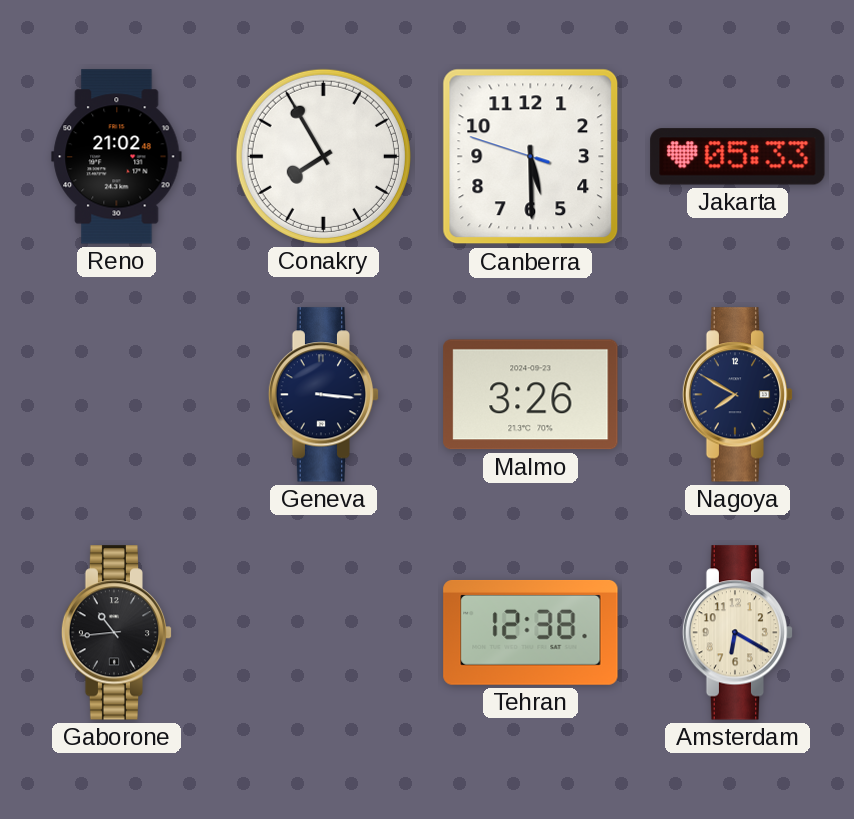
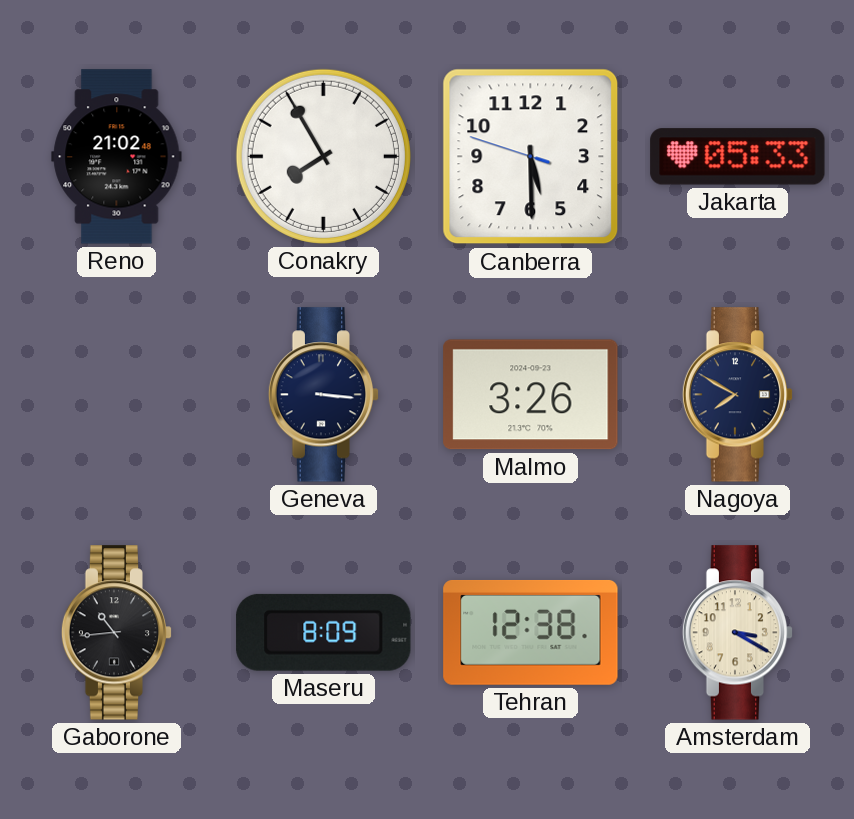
Maseru: none -> 8:09 (324, 632)
Amsterdam: 6:20 -> 3:20 (738, 633)
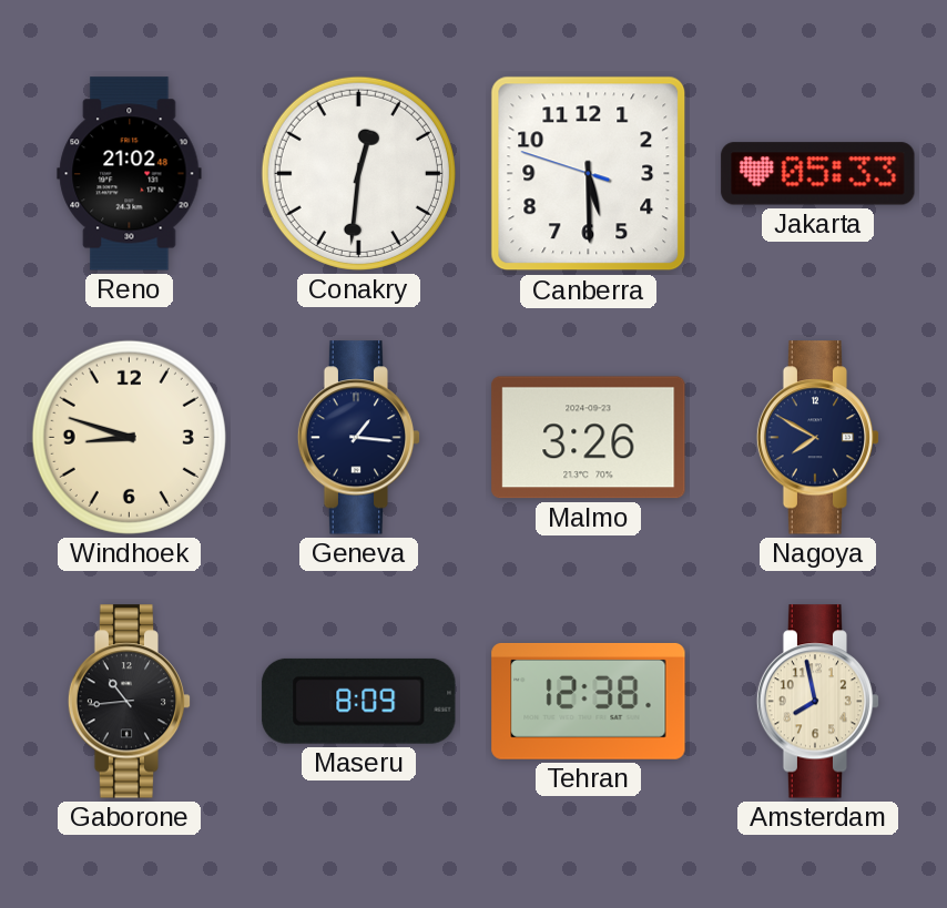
Conakry: 7:55 -> 12:31 (358, 173)
Windhoek: none -> 8:48 (129, 437)
Geneva: 3:16 -> 1:16 (359, 438)
Amsterdam: 3:20 -> 7:58 (818, 702)
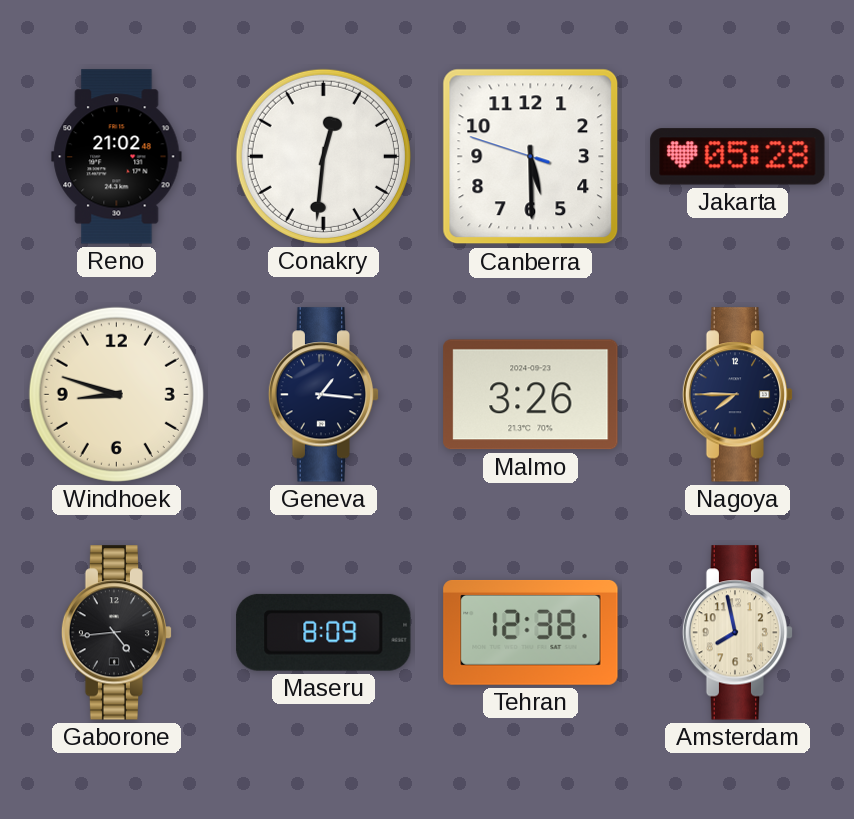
Jakarta: 05:33 -> 05:28 (738, 157)
Nagoya: 7:50 -> 7:45 (738, 395)
Gaborone: 10:44 -> 4:44 (117, 633)
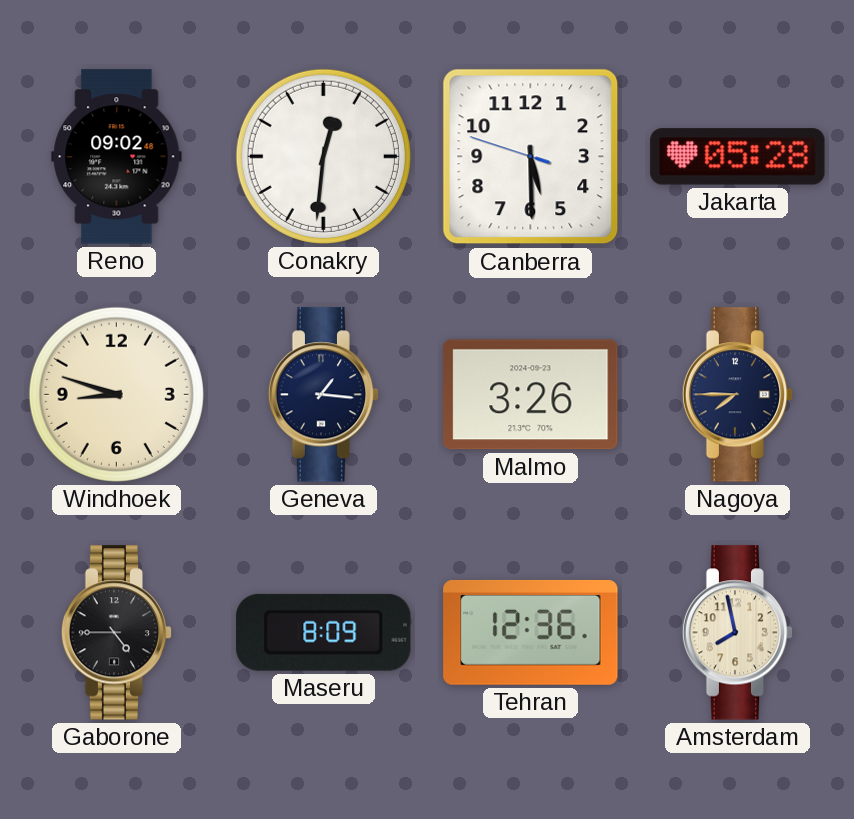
Reno: 21:02 -> 09:02 (117, 157)
Gaborone: 4:44 -> 4:45 (117, 633)
Tehran: 12:38 -> 12:36 (531, 632)
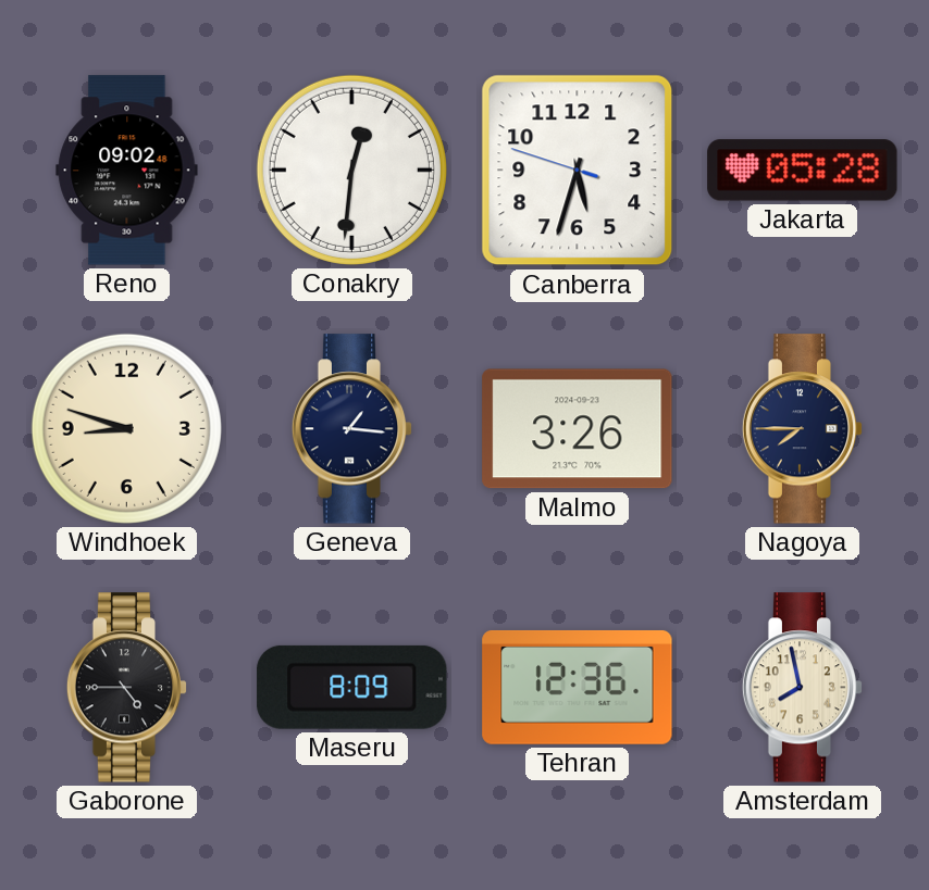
Canberra: 5:29 -> 5:32 (578, 171)
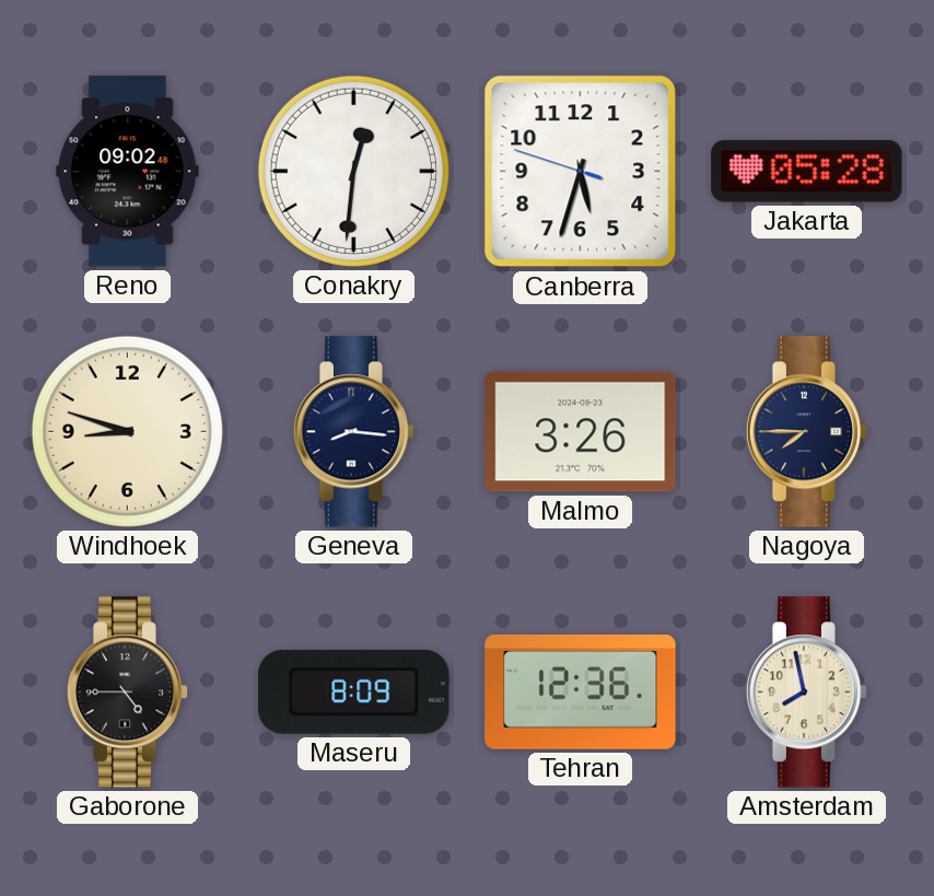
Geneva: 1:16 -> 8:16 (354, 432)
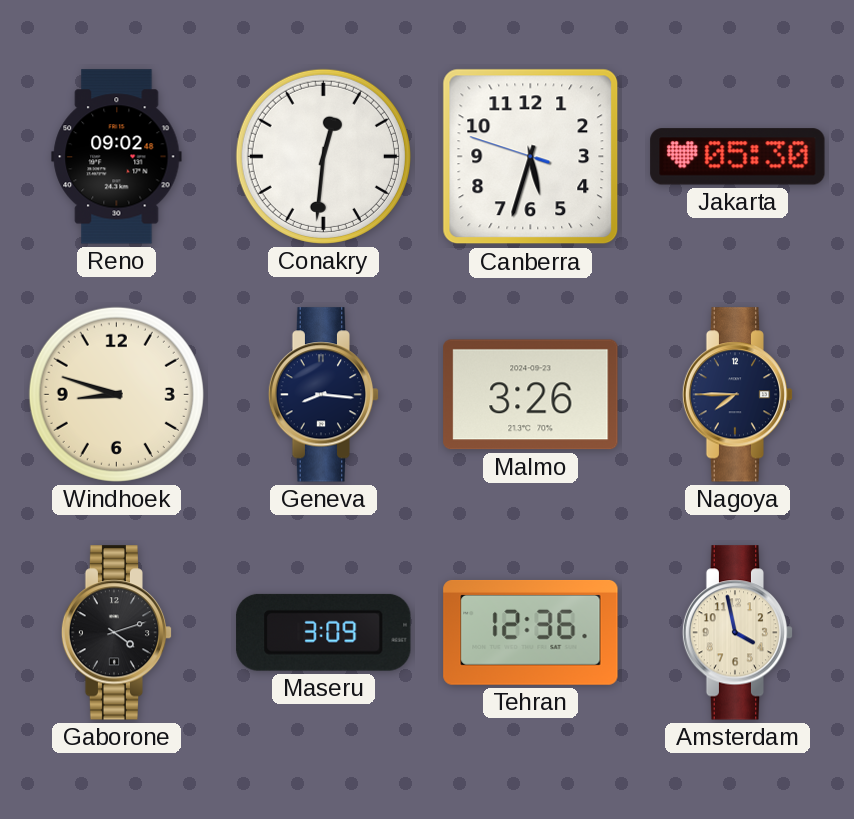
Jakarta: 05:28 -> 05:30 (738, 157)
Gaborone: 4:45 -> 4:12 (117, 633)
Maseru: 8:09 -> 3:09 (324, 632)
Amsterdam: 7:58 -> 3:58 (738, 633)
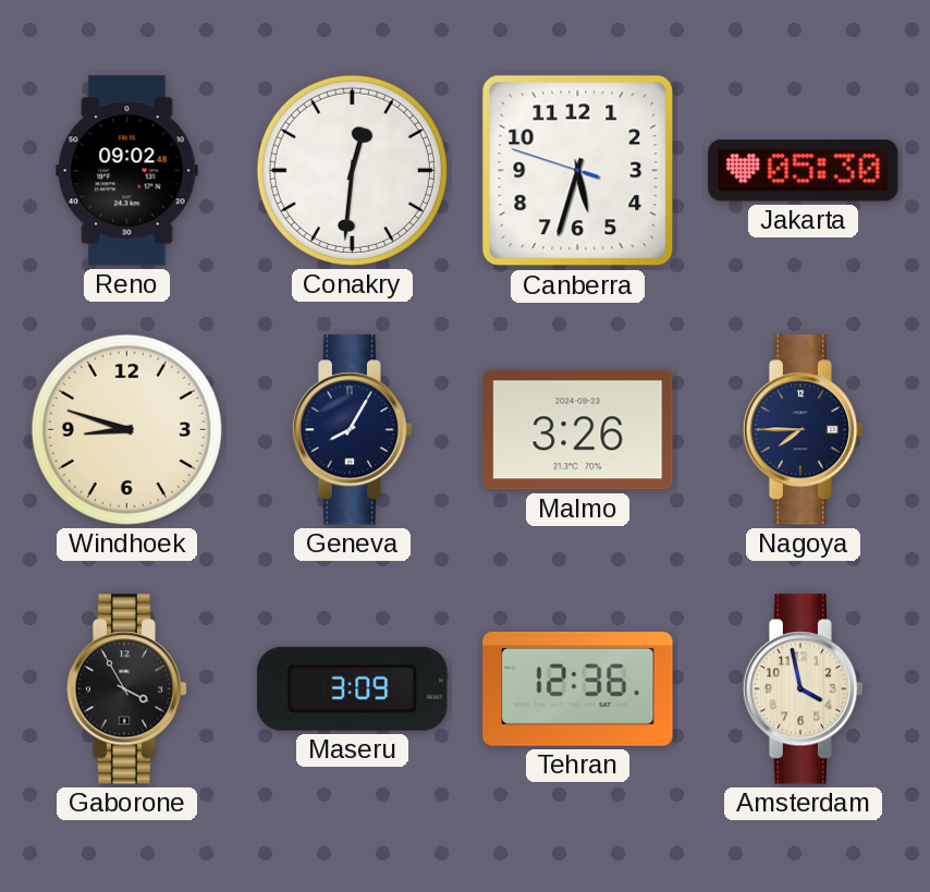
Geneva: 8:16 -> 8:05 (353, 430)
Gaborone: 4:12 -> 3:55 (127, 689)
